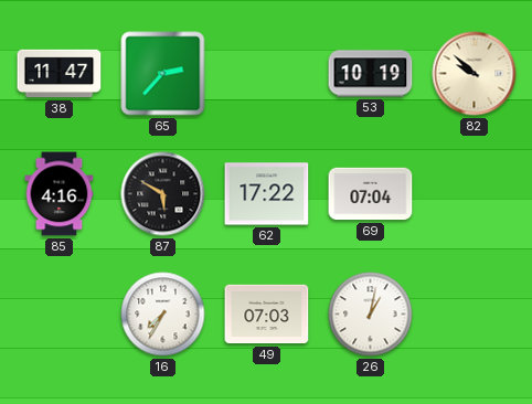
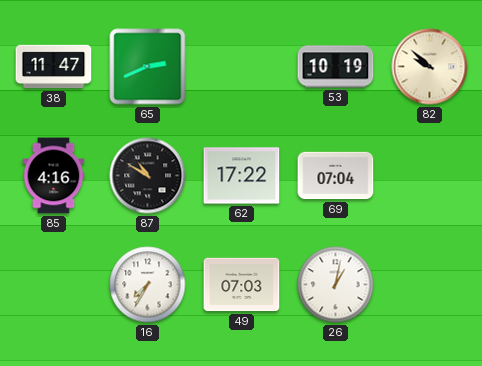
65: 2:37 -> 2:41 (148, 67)
87: 5:50 -> 10:50 (148, 176)
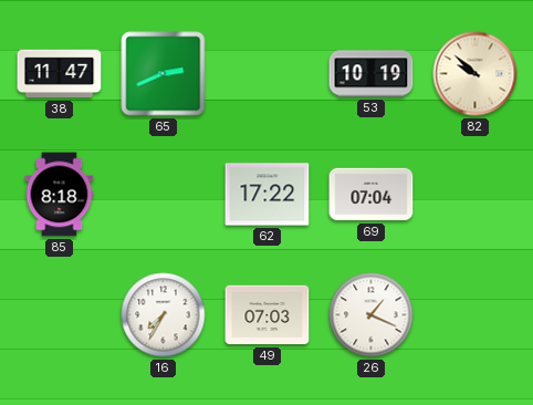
85: 4:16 -> 8:18 (60, 195)
87: 10:50 -> none (148, 176)
26: 1:02 -> 1:19 (372, 315)
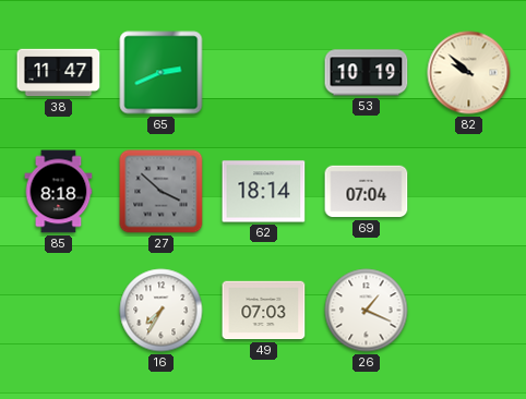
27: none -> 3:52 (162, 192)
62: 17:22 -> 18:14 (264, 192)
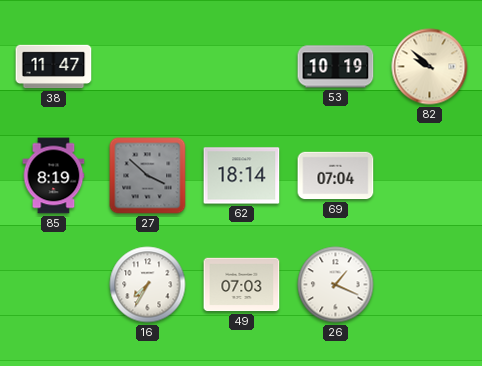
65: 2:41 -> none (162, 73)
85: 8:18 -> 8:19 (54, 176)
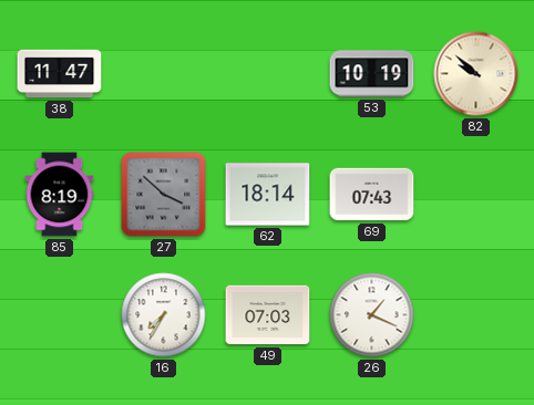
69: 07:04 -> 07:43 (372, 195)
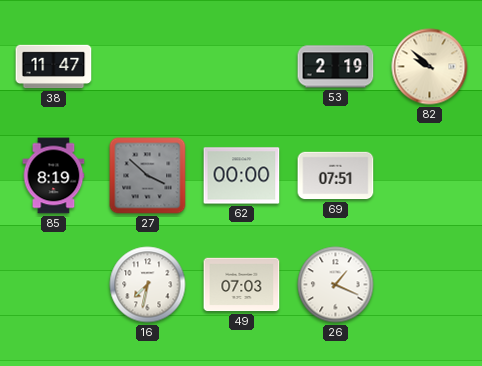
53: 10:19 -> 2:19 (336, 67)
62: 18:14 -> 00:00 (242, 176)
69: 07:43 -> 07:51 (336, 176)
16: 7:35 -> 7:32 (148, 285)
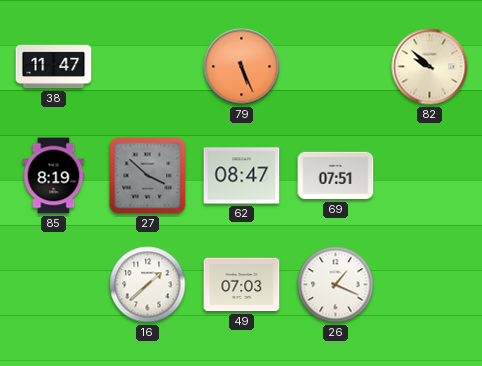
79: none -> 5:26 (242, 67)
53: 2:19 -> none (336, 67)
62: 00:00 -> 08:47 (242, 176)
16: 7:32 -> 1:38 (148, 285)
